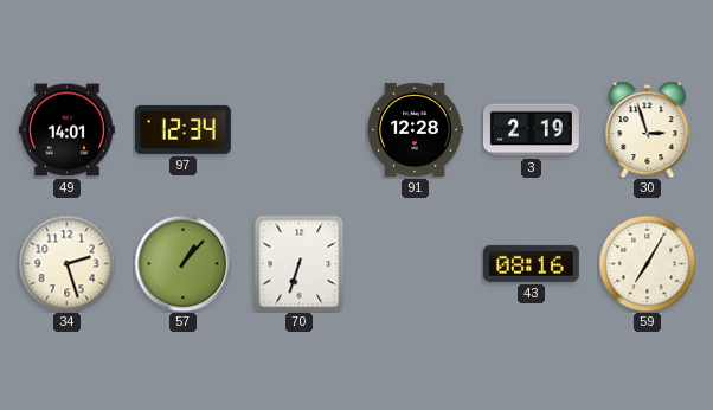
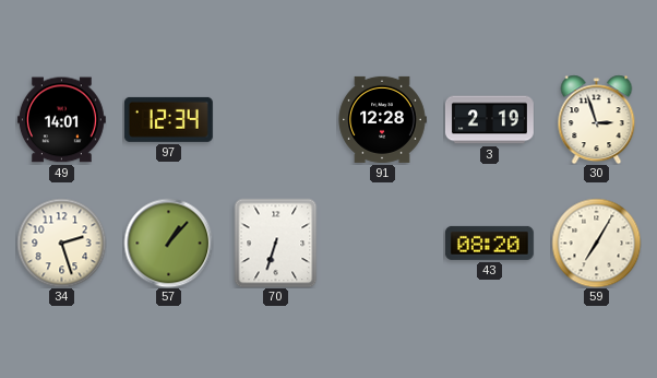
43: 08:16 -> 08:20 (489, 243)
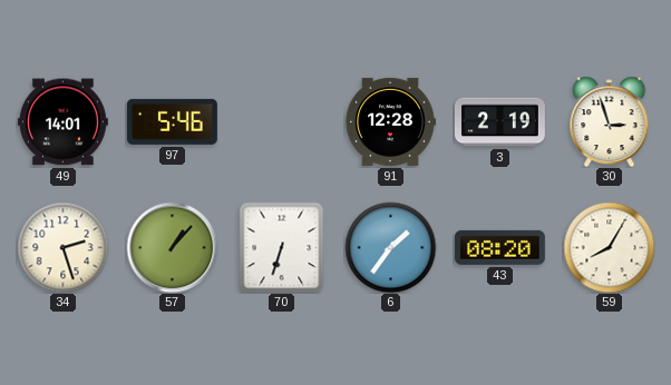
97: 12:34 -> 5:46 (172, 121)
6: none -> 1:36 (390, 247)
59: 7:05 -> 8:05 (609, 247)
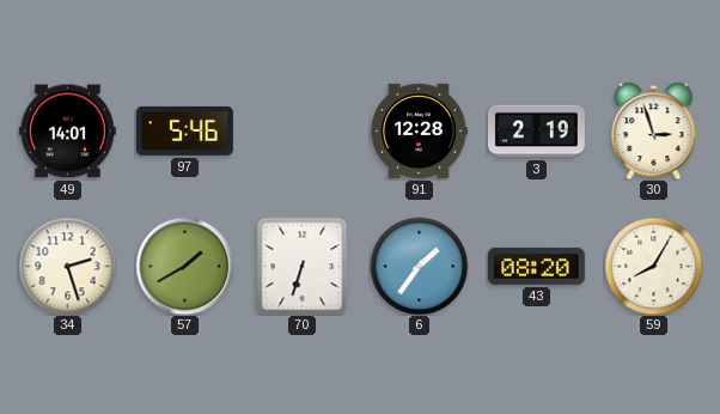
57: 1:07 -> 1:40 (184, 266)
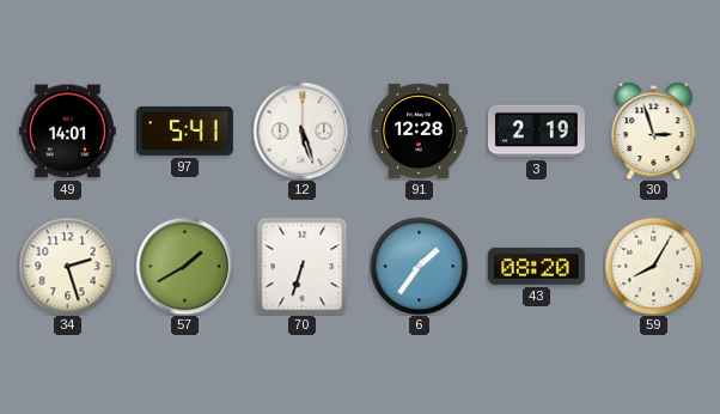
97: 5:46 -> 5:41 (184, 130)
12: none -> 5:27 (301, 130)
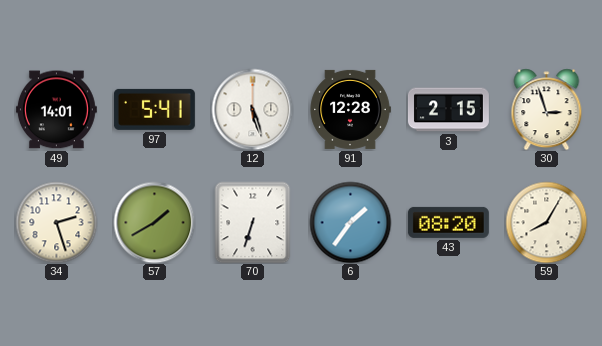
3: 2:19 -> 2:15 (448, 110)
